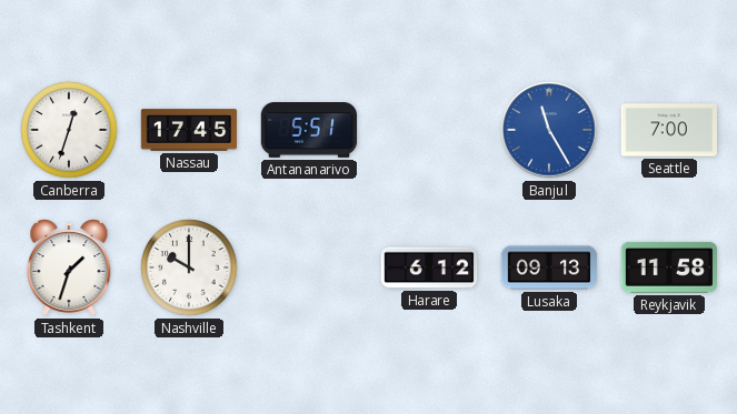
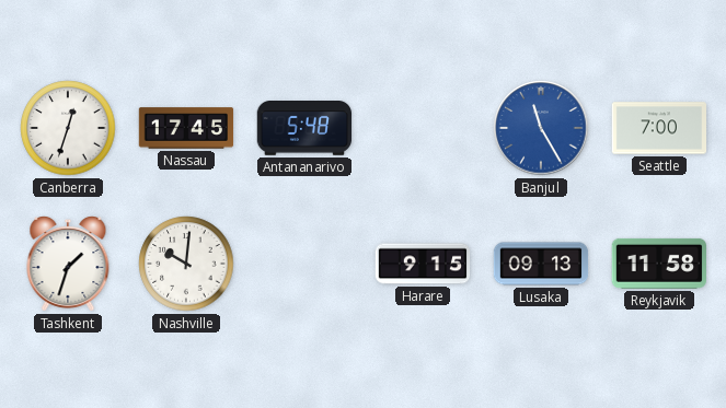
Antananarivo: 5:51 -> 5:48 (304, 129)
Nashville: 10:00 -> 10:01 (186, 264)
Harare: 6:12 -> 9:15 (423, 264)
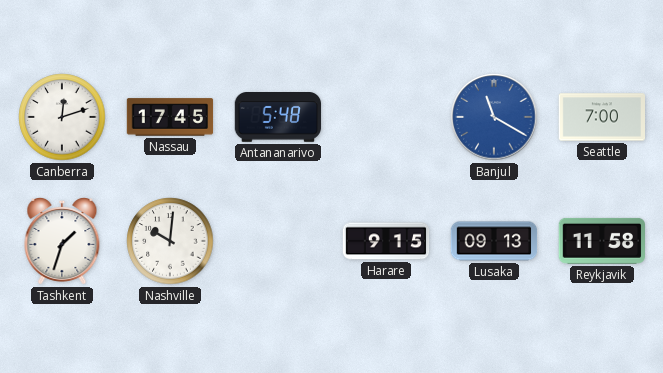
Canberra: 12:33 -> 12:12 (62, 117)
Banjul: 11:25 -> 11:20 (494, 117)
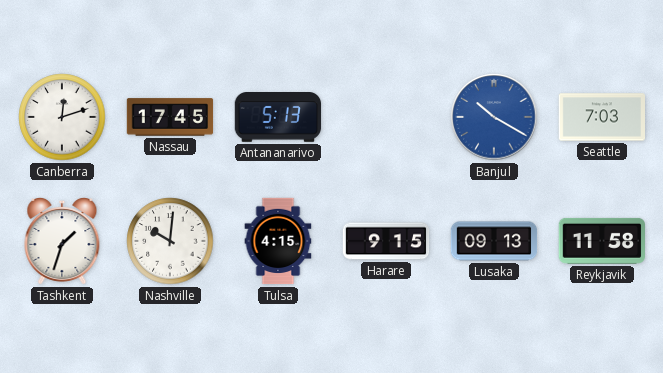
Antananarivo: 5:48 -> 5:13 (278, 118)
Banjul: 11:20 -> 10:20 (494, 117)
Seattle: 7:00 -> 7:03 (602, 117)
Tulsa: none -> 4:15 (278, 241)
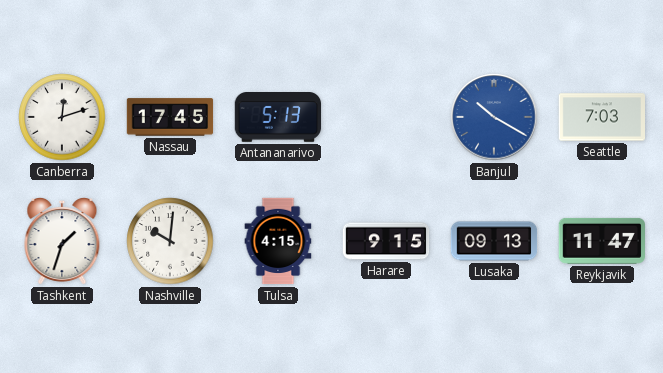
Reykjavik: 11:58 -> 11:47 (601, 241)
